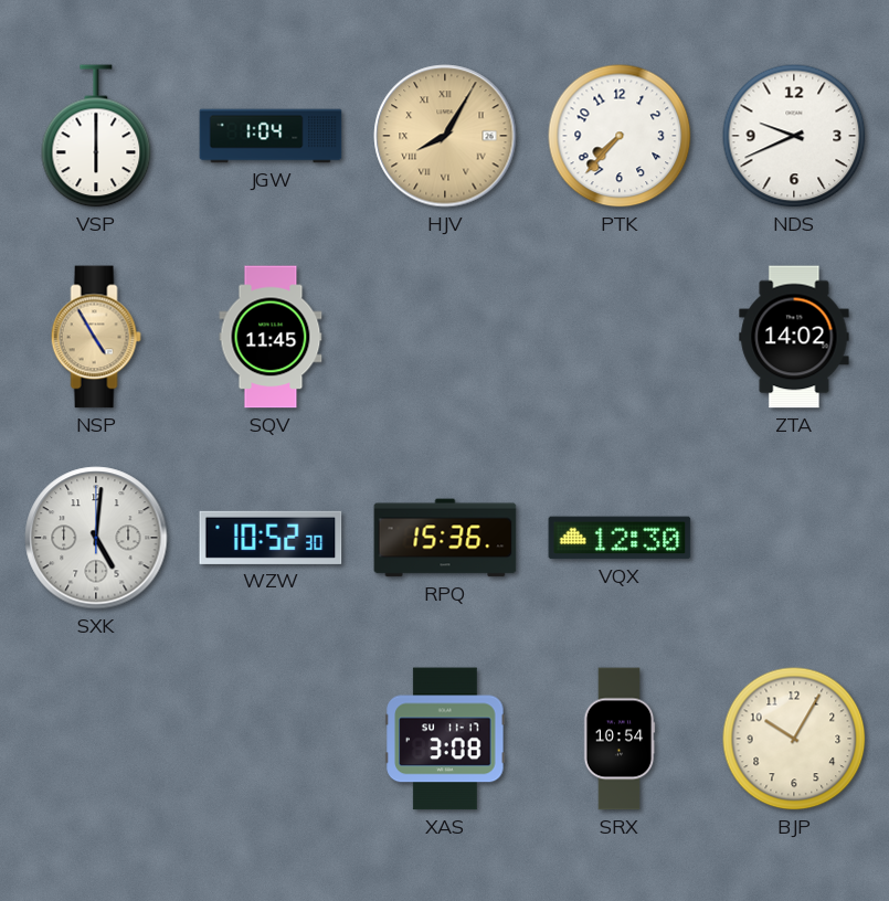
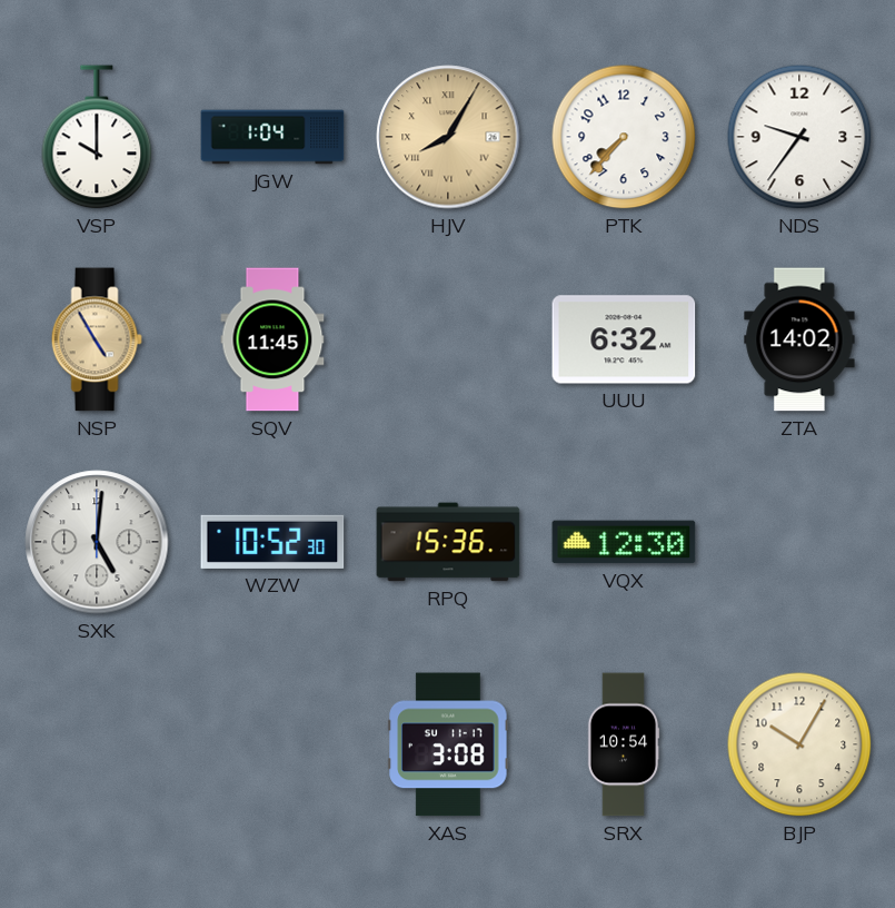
VSP: 6:00 -> 10:00 (97, 137)
NDS: 9:41 -> 9:36 (799, 137)
UUU: none -> 6:32 (624, 339)
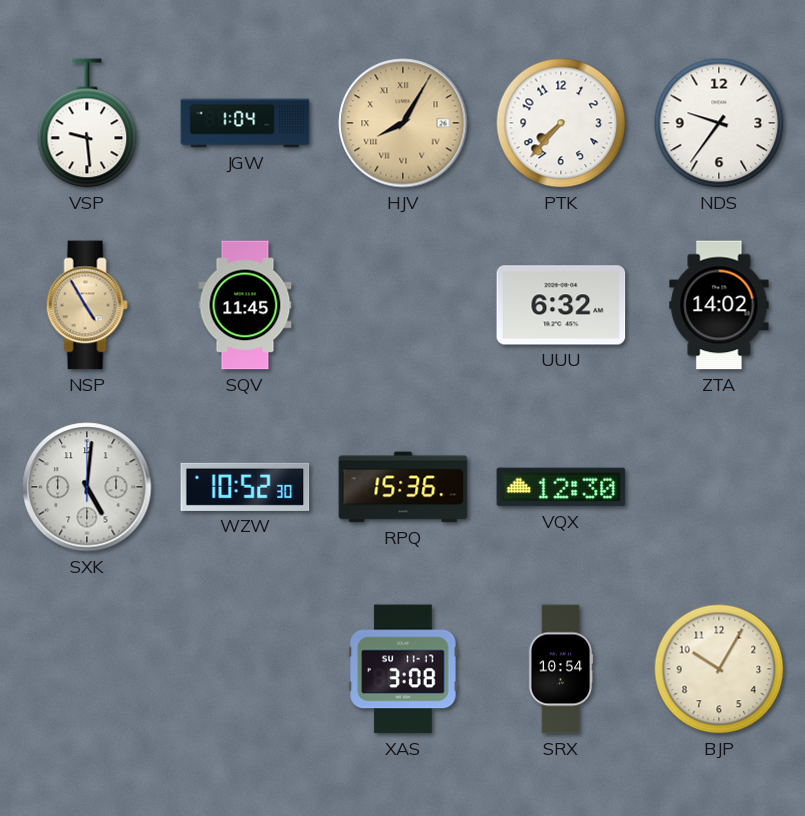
VSP: 10:00 -> 9:29 (87, 123)
